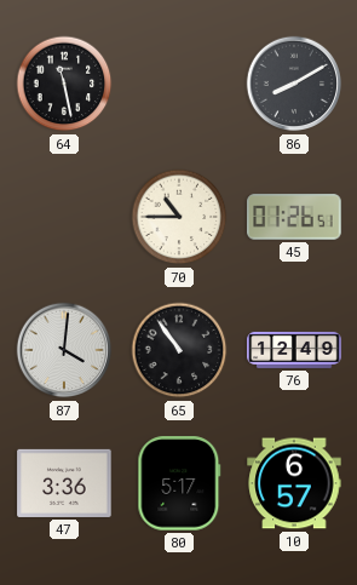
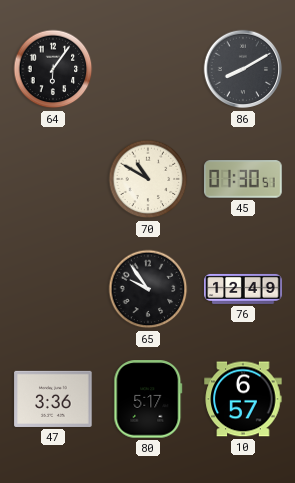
64: 11:28 -> 6:06 (53, 69)
70: 10:45 -> 10:50 (148, 179)
45: 01:26 -> 01:30 (243, 179)
87: 4:01 -> none (64, 350)
65: 10:54 -> 9:54 (148, 289)
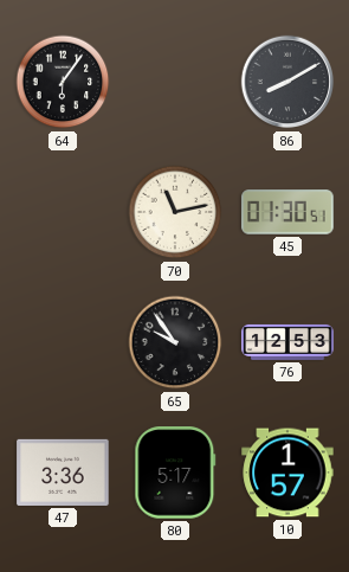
70: 10:50 -> 11:13 (175, 212)
76: 12:49 -> 12:53 (287, 342)
10: 6:57 -> 1:57 (287, 473)
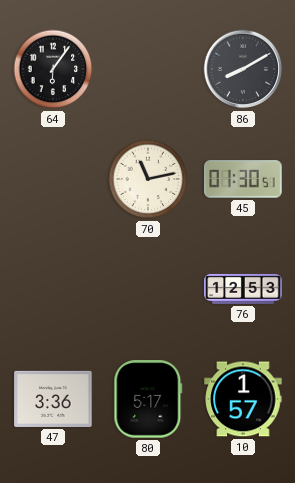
65: 9:54 -> none (175, 342)
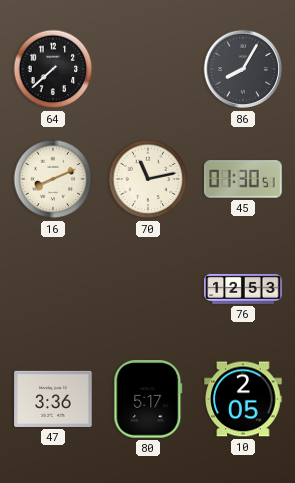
64: 6:06 -> 7:38 (53, 69)
86: 8:10 -> 8:05 (243, 69)
16: none -> 8:11 (53, 179)
10: 1:57 -> 2:05 (243, 399)
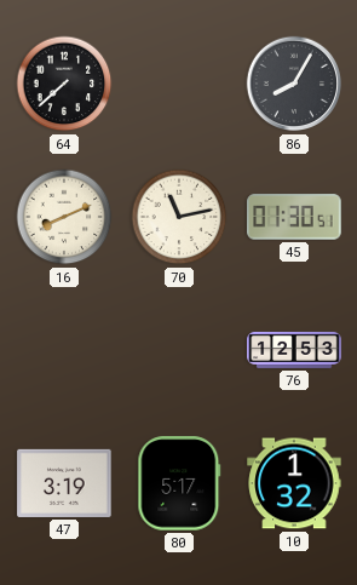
47: 3:36 -> 3:19 (64, 483)
10: 2:05 -> 1:32 (294, 483)
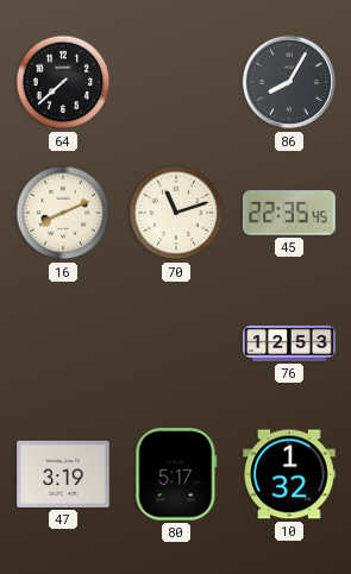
70: 11:13 -> 11:12 (176, 213)
45: 01:30 -> 22:35 (289, 213)
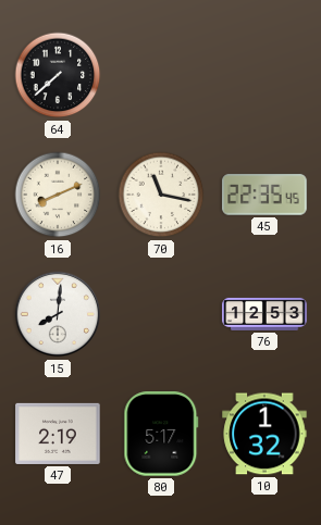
86: 8:05 -> none (289, 82)
70: 11:12 -> 11:17 (161, 195)
15: none -> 8:01 (58, 314)
47: 3:19 -> 2:19 (58, 434)
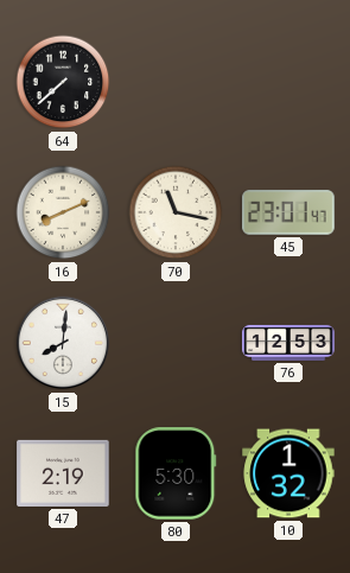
45: 22:35 -> 23:01 (288, 212)
80: 5:17 -> 5:30 (176, 473)
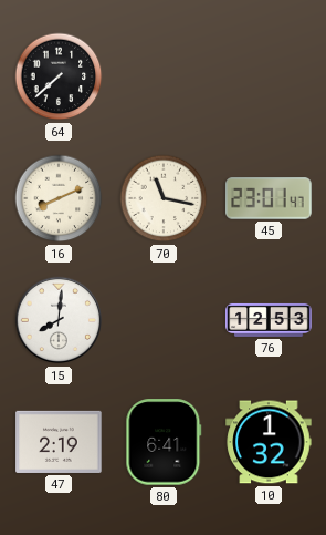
80: 5:30 -> 6:41 (164, 442)
